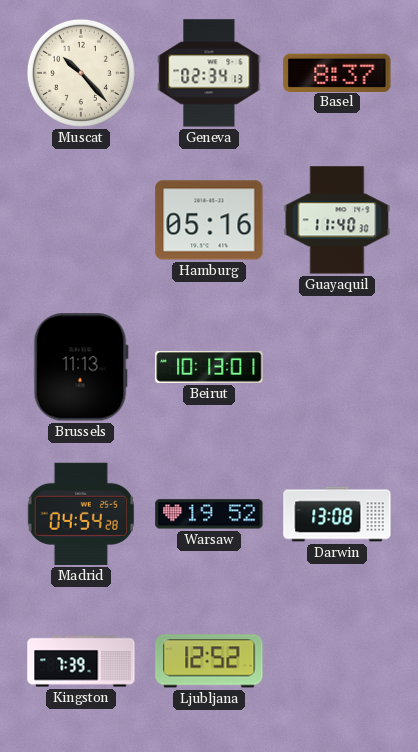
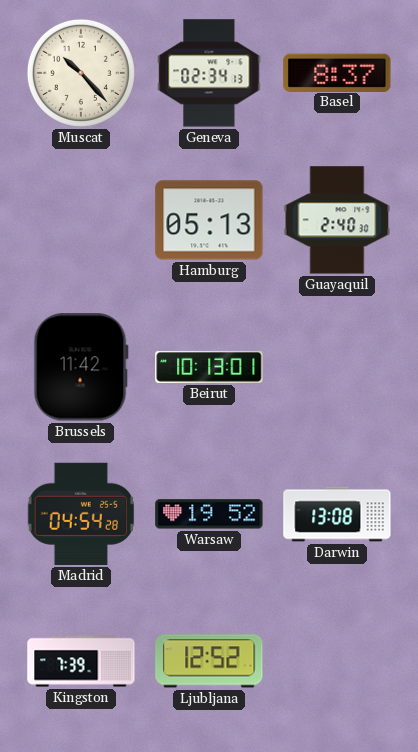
Hamburg: 05:16 -> 05:13 (209, 220)
Guayaquil: 11:40 -> 2:40 (337, 220)
Brussels: 11:13 -> 11:42 (81, 367)
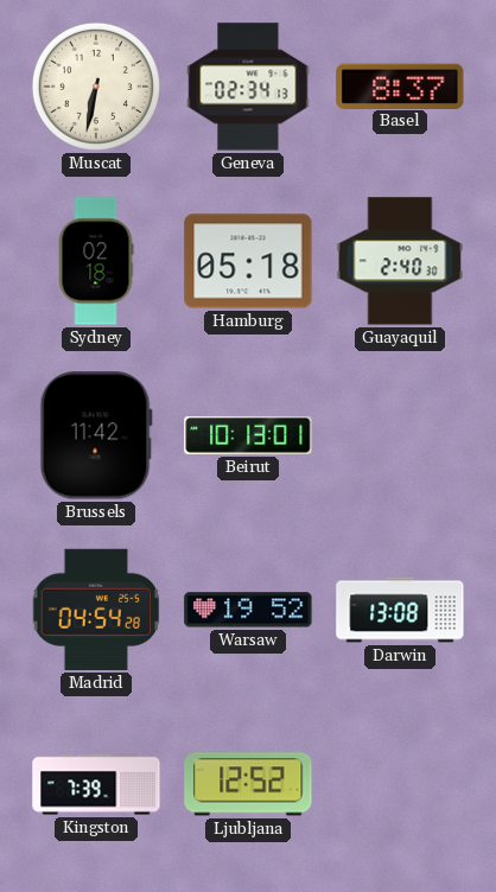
Muscat: 10:23 -> 6:32 (96, 87)
Sydney: none -> 02:18 (96, 261)
Hamburg: 05:13 -> 05:18 (248, 261)
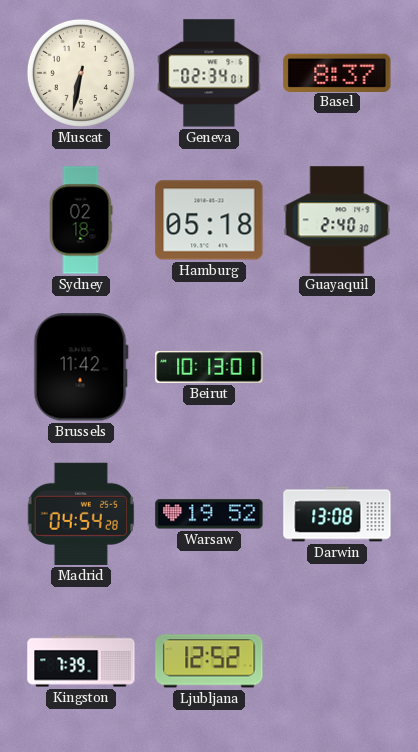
Geneva: 02:34:13 -> 02:34:01 (209, 73)
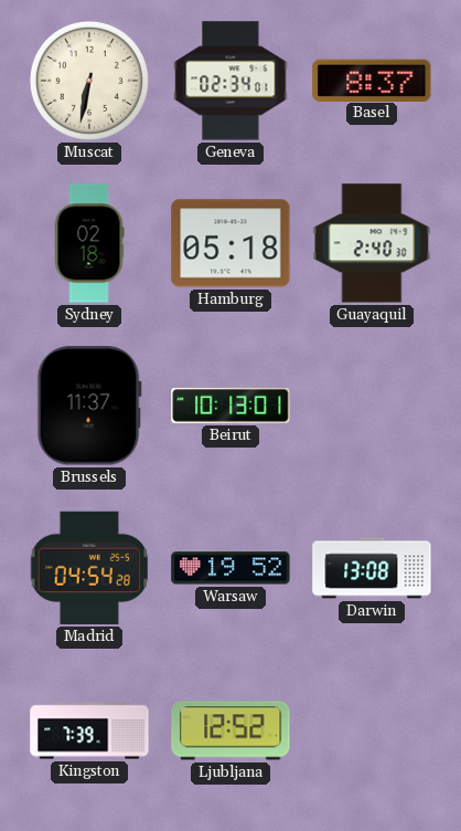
Brussels: 11:42 -> 11:37 (89, 406)
